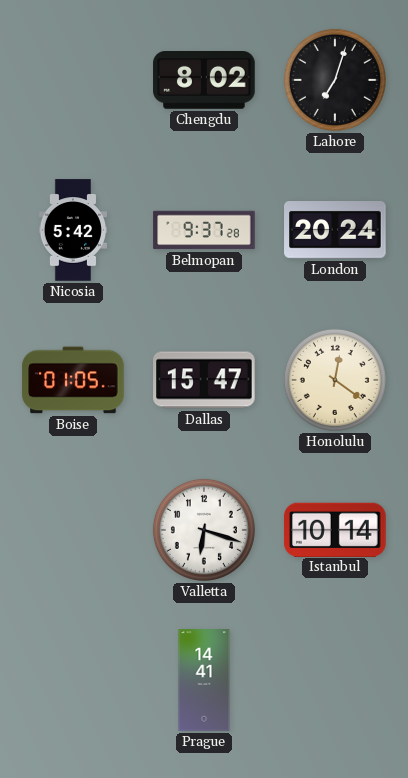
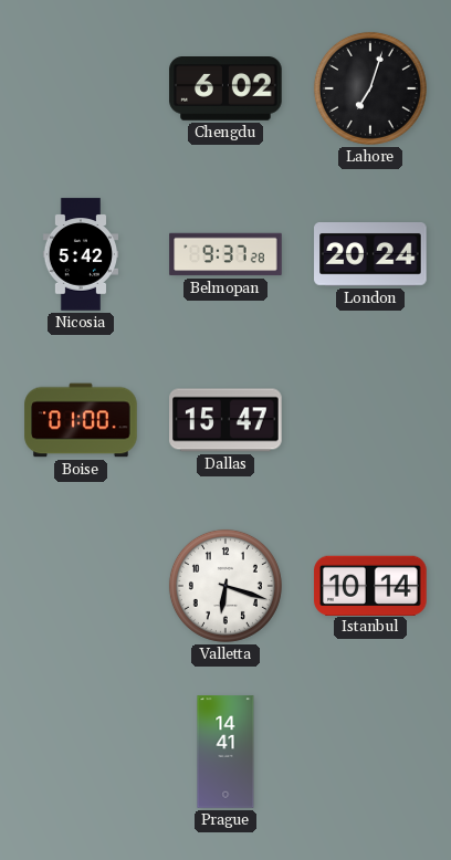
Chengdu: 8:02 -> 6:02 (225, 88)
Boise: 01:05 -> 01:00 (81, 420)
Honolulu: 12:21 -> none (335, 380)
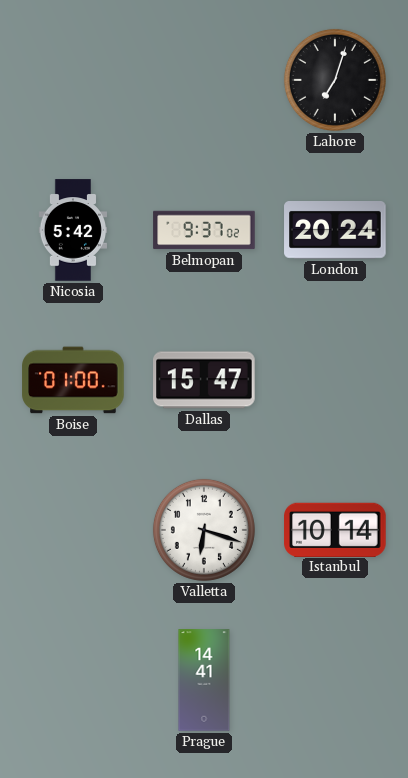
Chengdu: 6:02 -> none (225, 88)
Belmopan: 9:37:28 -> 9:37:02 (204, 230)
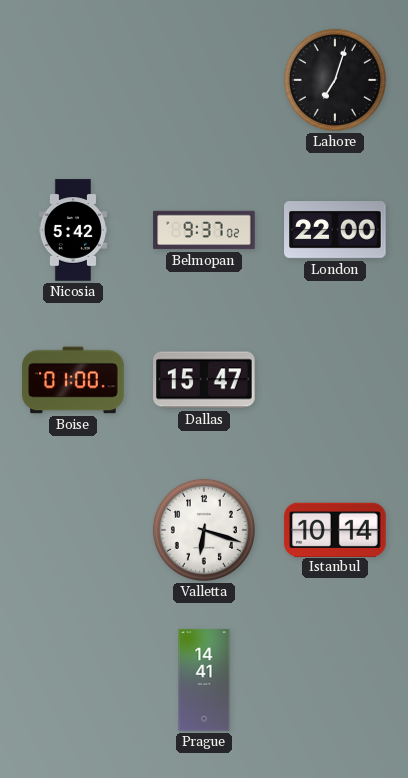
London: 20:24 -> 22:00 (335, 231)
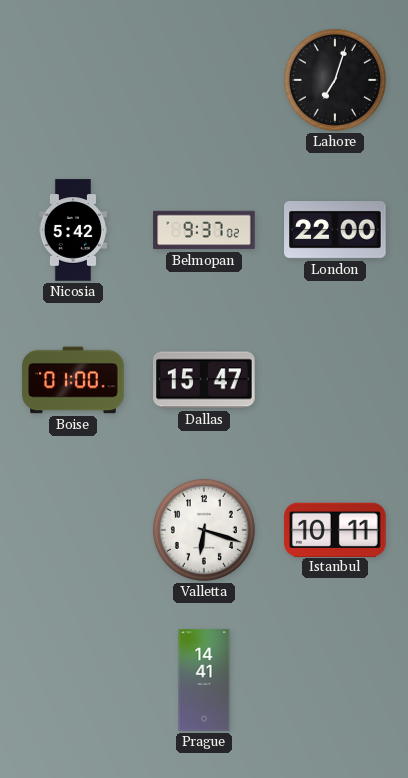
Istanbul: 10:14 -> 10:11 (335, 529)
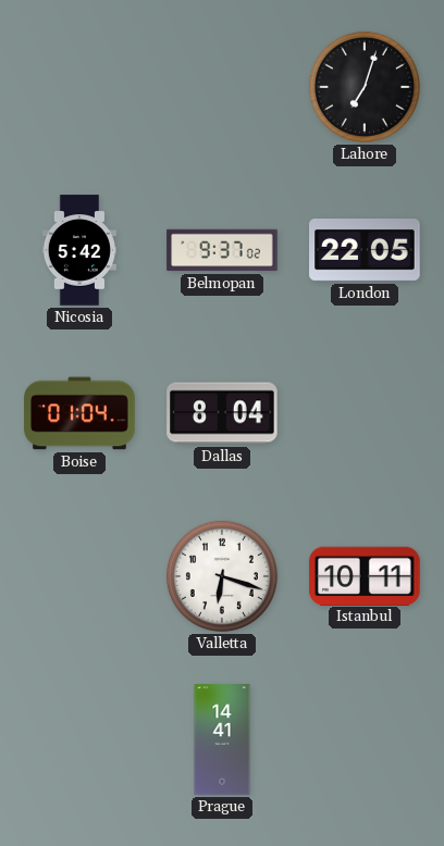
London: 22:00 -> 22:05 (365, 251)
Boise: 01:00 -> 01:04 (79, 413)
Dallas: 15:47 -> 8:04 (222, 413)
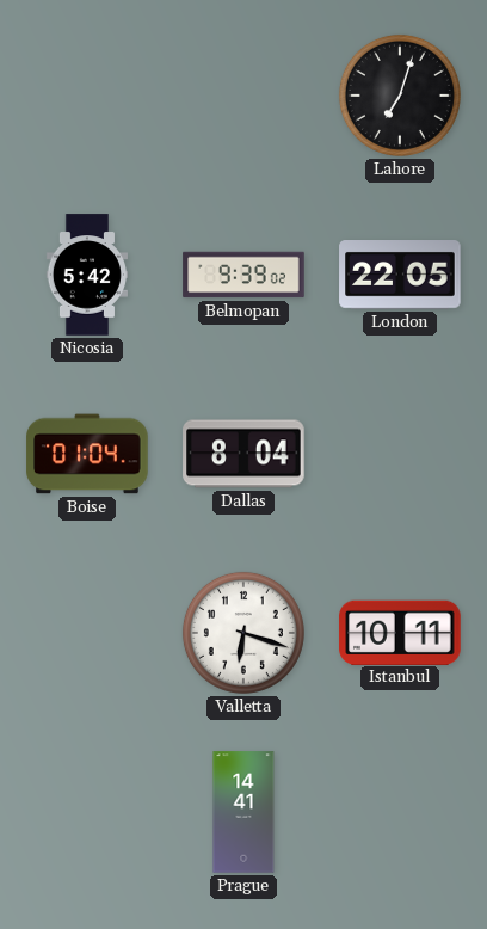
Belmopan: 9:37 -> 9:39 (243, 275)
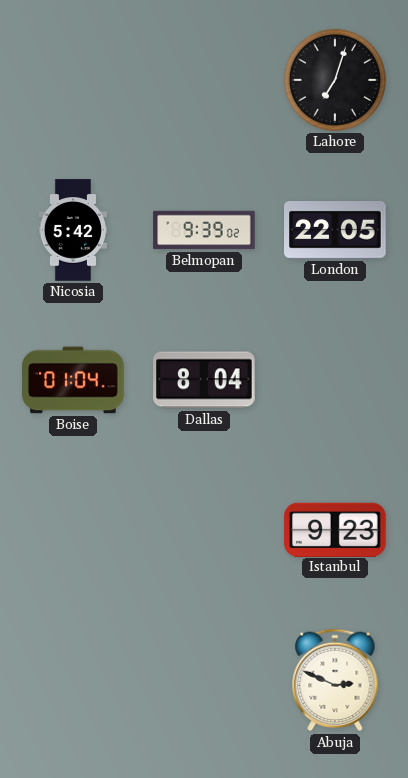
Valletta: 6:18 -> none (243, 633)
Istanbul: 10:11 -> 9:23 (335, 529)
Prague: 14:41 -> none (243, 812)
Abuja: none -> 2:49 (335, 680)
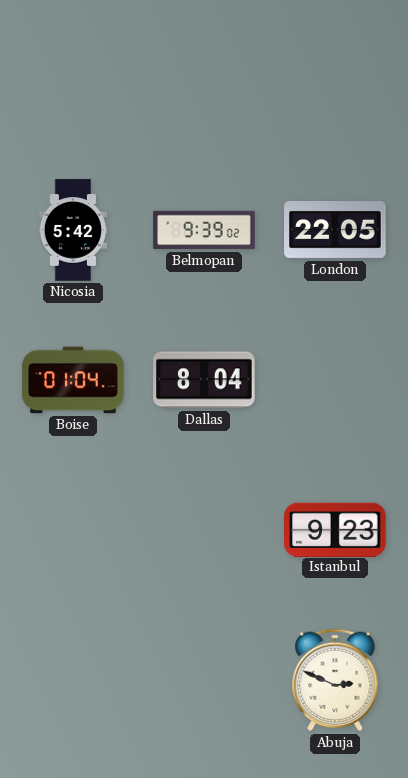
Lahore: 7:03 -> none (335, 80)
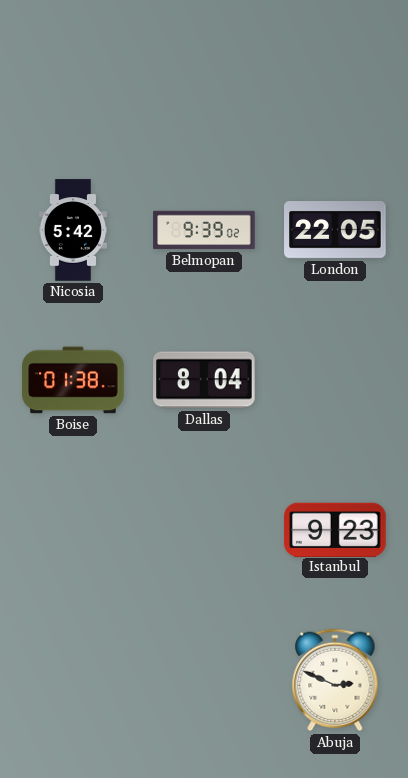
Boise: 01:04 -> 01:38 (73, 380)
